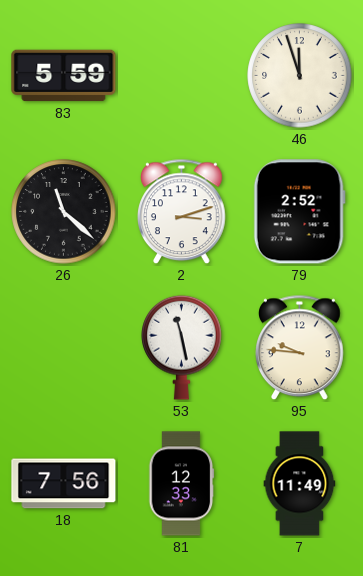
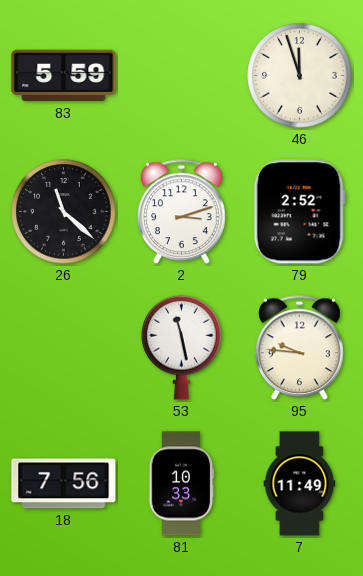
81: 12:33 -> 10:33 (182, 484)
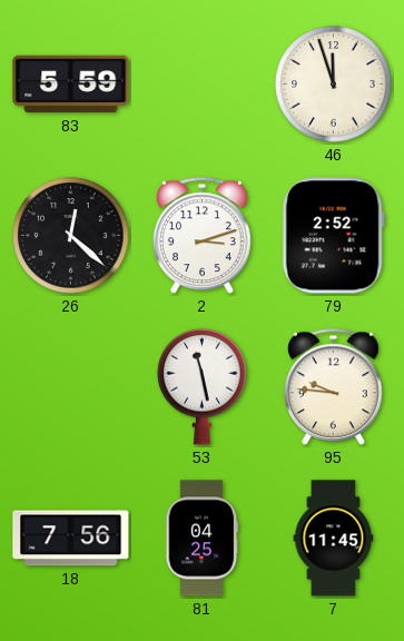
26: 11:22 -> 12:22 (71, 236)
81: 10:33 -> 04:25 (203, 539)
7: 11:49 -> 11:45 (334, 539)
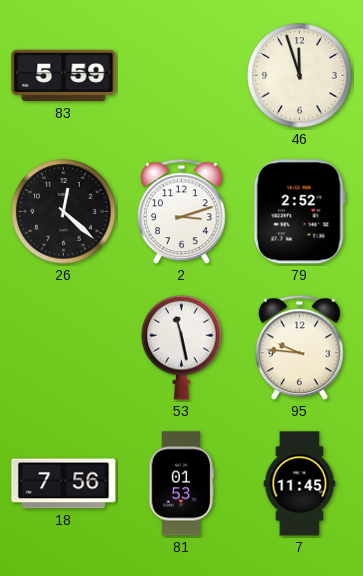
81: 04:25 -> 01:53 (182, 484)
